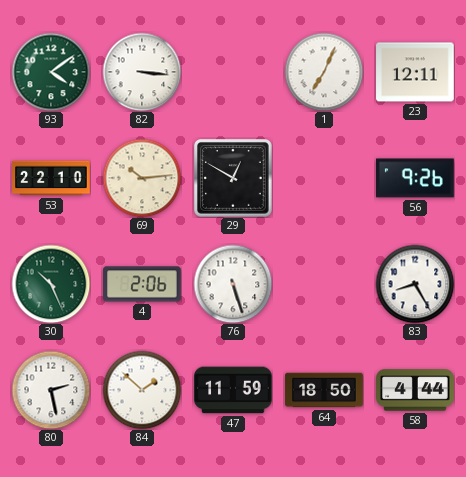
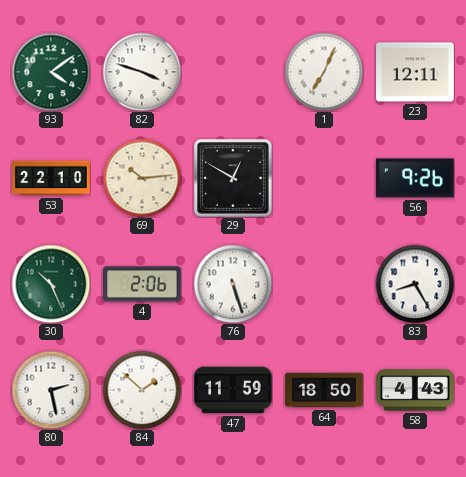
82: 3:16 -> 3:48 (142, 72)
58: 4:44 -> 4:43 (415, 390)
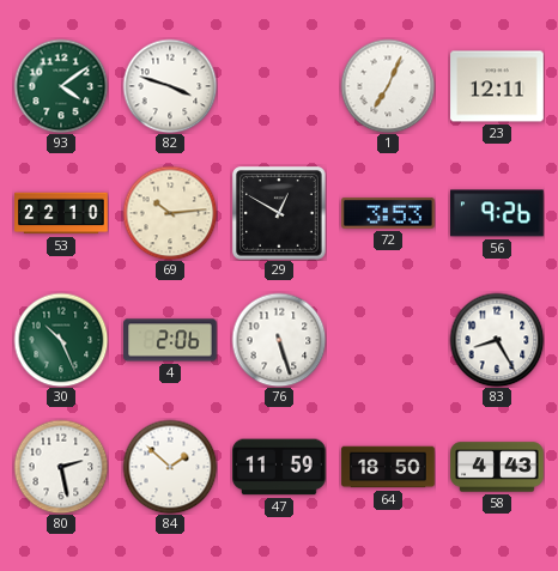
72: none -> 3:53 (389, 213)
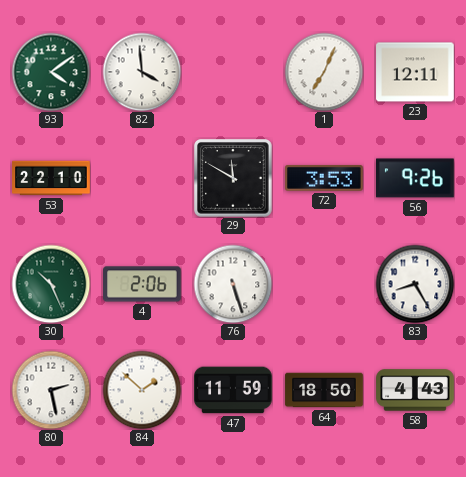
82: 3:48 -> 3:59 (142, 72)
69: 10:14 -> none (170, 213)
29: 12:50 -> 11:50 (233, 178)
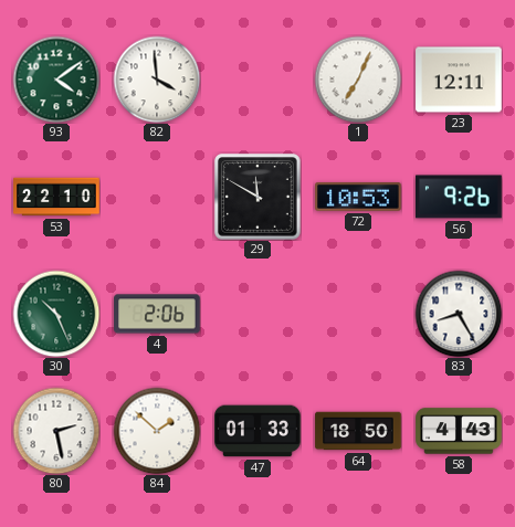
72: 3:53 -> 10:53 (359, 197)
76: 5:27 -> none (233, 284)
47: 11:59 -> 01:33 (257, 431)
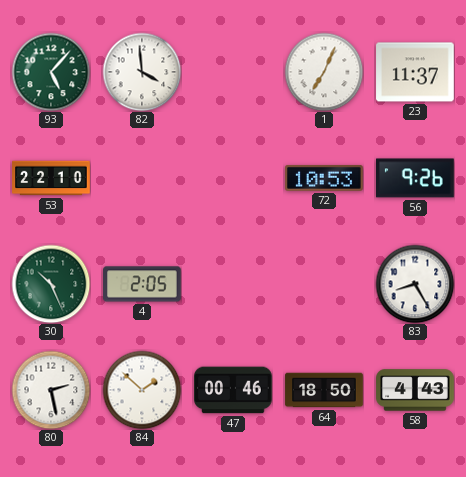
93: 4:09 -> 5:07 (51, 72)
23: 12:11 -> 11:37 (415, 72)
29: 11:50 -> none (257, 197)
4: 2:06 -> 2:05 (142, 284)
47: 01:33 -> 00:46 (233, 390)
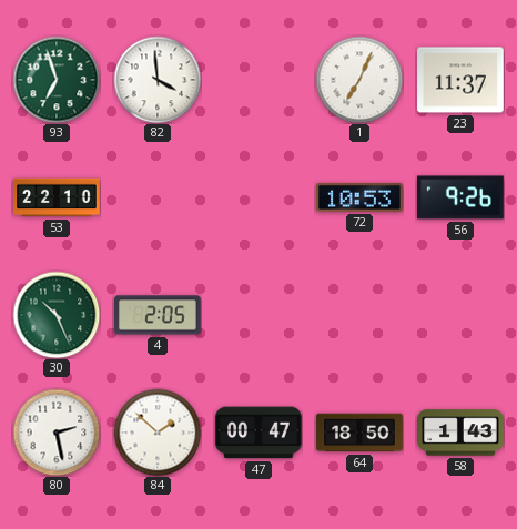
93: 5:07 -> 6:57 (57, 80)
83: 8:25 -> none (415, 284)
47: 00:46 -> 00:47 (258, 433)
58: 4:43 -> 1:43 (460, 433)
